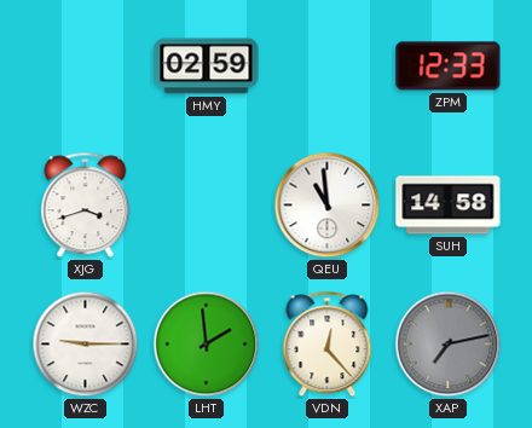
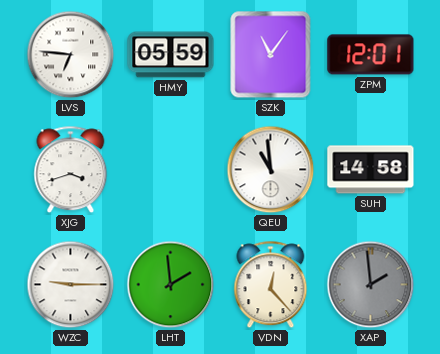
LVS: none -> 6:46 (71, 55)
HMY: 02:59 -> 05:59 (171, 55)
SZK: none -> 11:06 (271, 55)
ZPM: 12:33 -> 12:01 (371, 55)
XAP: 7:13 -> 1:59 (371, 285)
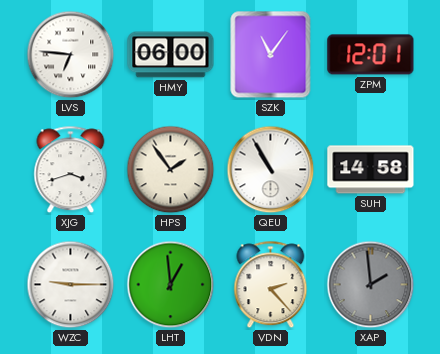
HMY: 05:59 -> 06:00 (171, 55)
HPS: none -> 1:54 (171, 170)
QEU: 10:59 -> 10:55 (271, 170)
LHT: 1:59 -> 12:59 (171, 285)
VDN: 12:23 -> 2:23 (271, 285)
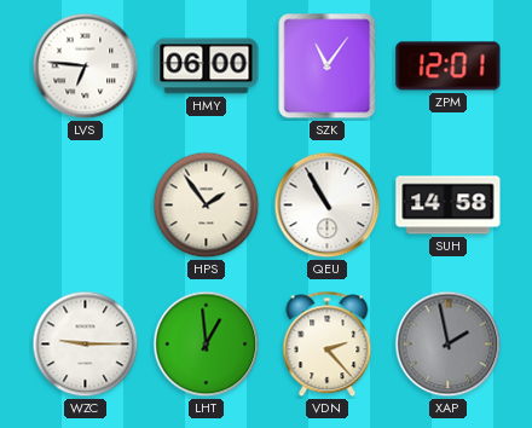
XJG: 3:42 -> none (71, 170)
XAP: 1:59 -> 1:58 (449, 345)
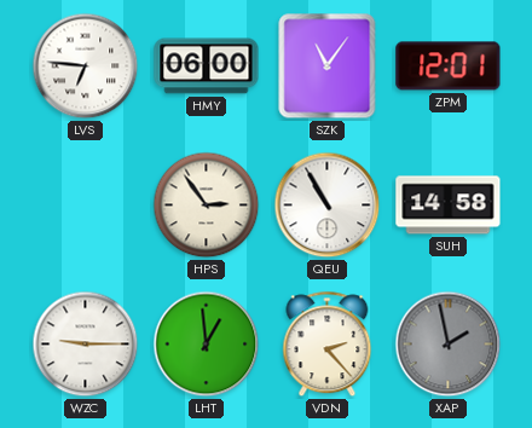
HPS: 1:54 -> 2:54 (207, 206)
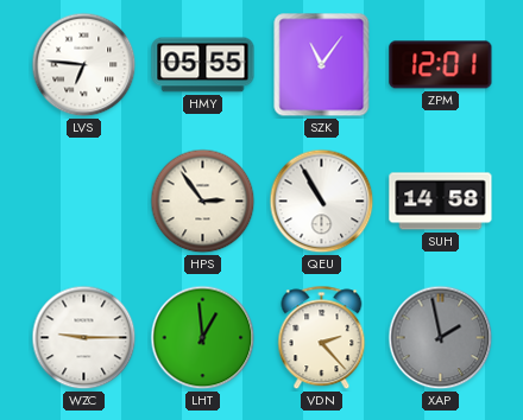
HMY: 06:00 -> 05:55 (203, 65)
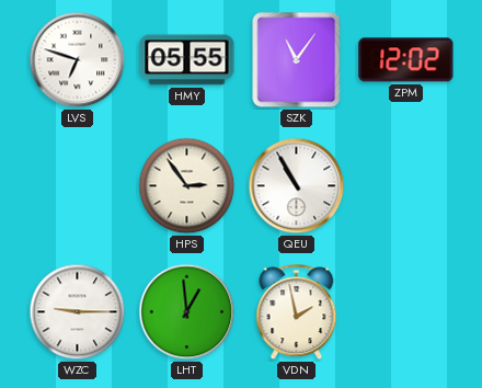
LVS: 6:46 -> 6:48 (78, 60)
ZPM: 12:01 -> 12:02 (406, 60)
SUH: 14:58 -> none (441, 202)
VDN: 2:23 -> 1:58 (297, 312)
XAP: 1:58 -> none (441, 338)
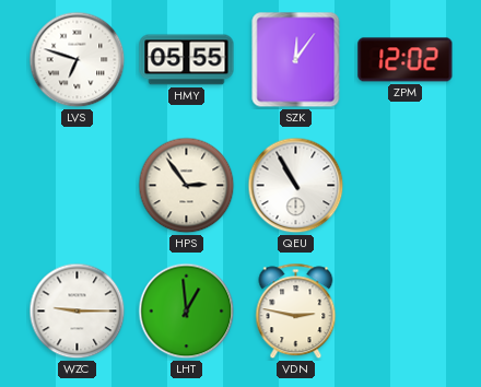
SZK: 11:06 -> 12:06 (296, 60)
VDN: 1:58 -> 2:47 (296, 312)
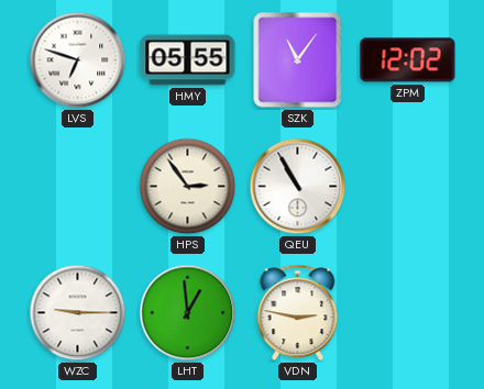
SZK: 12:06 -> 11:06 (298, 60)
